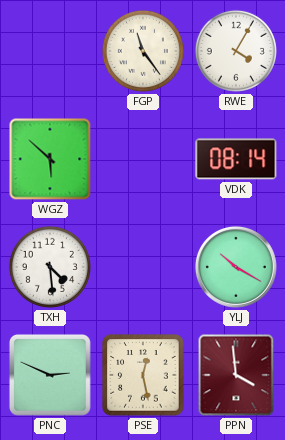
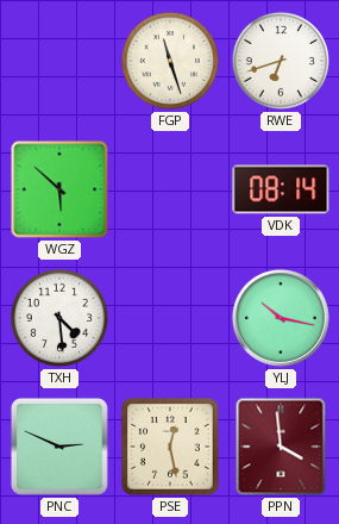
FGP: 11:24 -> 11:27 (170, 61)
RWE: 4:05 -> 6:42 (281, 61)
YLJ: 10:20 -> 10:17 (281, 318)
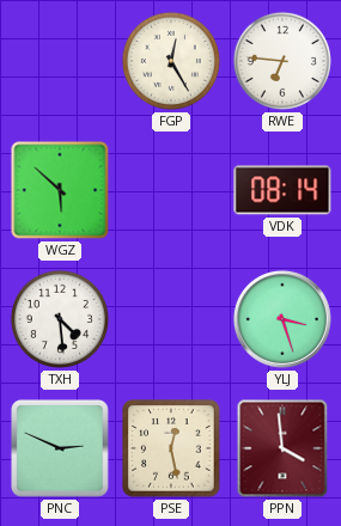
FGP: 11:27 -> 12:25 (171, 61)
RWE: 6:42 -> 6:46 (282, 61)
YLJ: 10:17 -> 3:27 (282, 319)
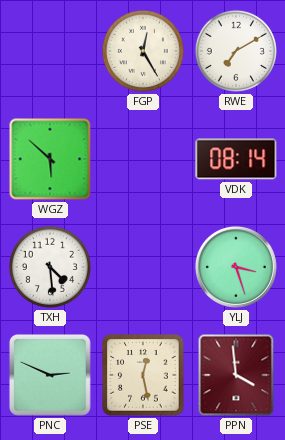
RWE: 6:46 -> 7:10 (236, 51)
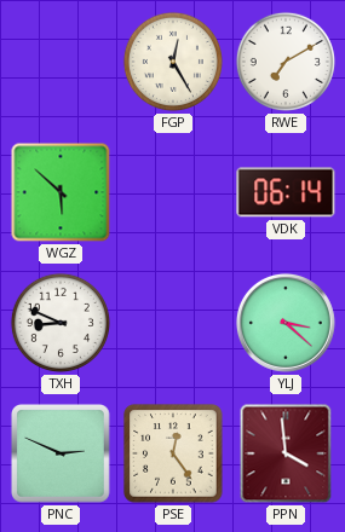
VDK: 08:14 -> 06:14 (286, 192)
TXH: 4:29 -> 8:49 (61, 323)
YLJ: 3:27 -> 3:22 (286, 323)
PSE: 12:28 -> 12:24 (173, 453)
